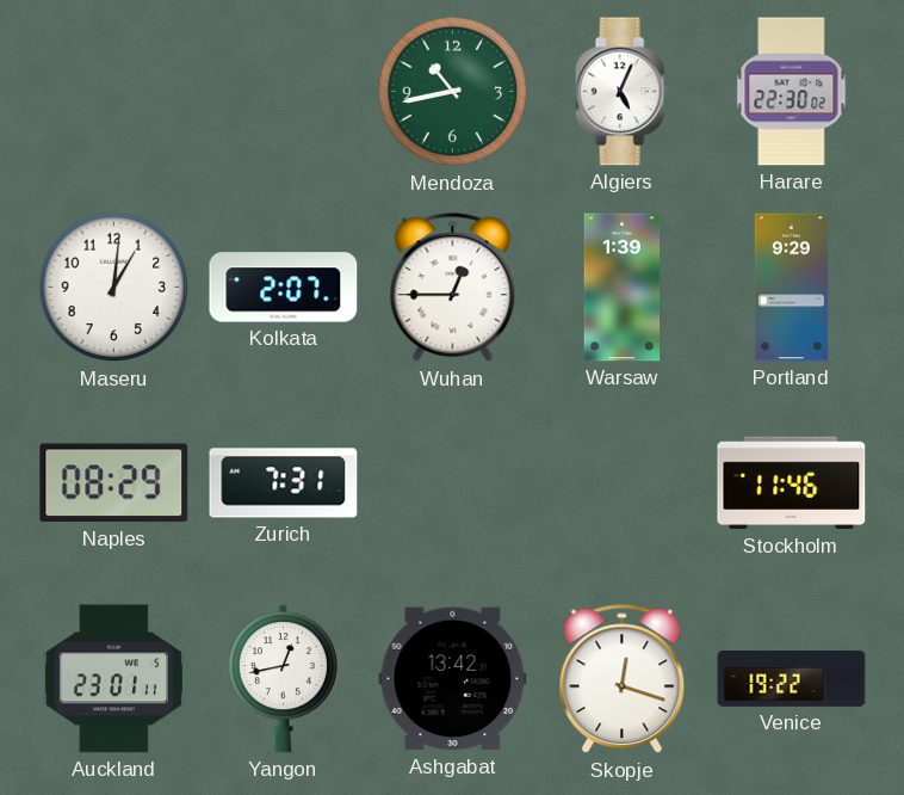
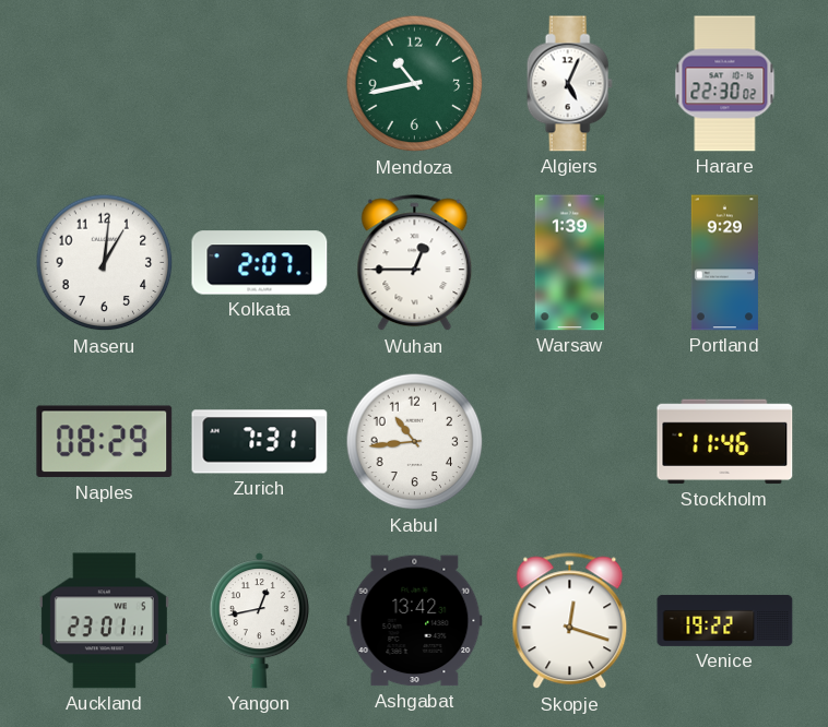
Kabul: none -> 10:44 (415, 442)
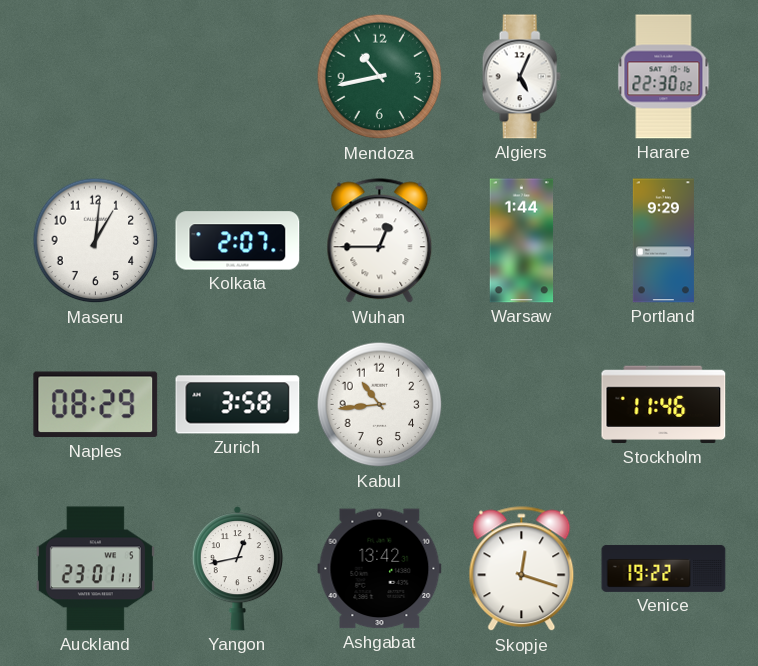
Warsaw: 1:39 -> 1:44 (522, 241)
Zurich: 7:31 -> 3:58 (238, 405)
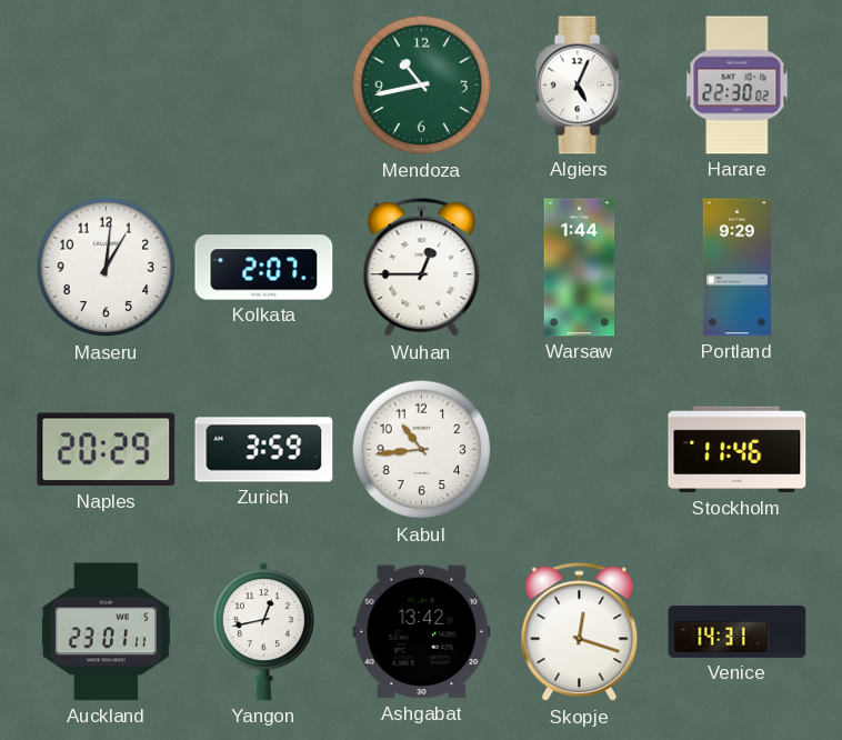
Naples: 08:29 -> 20:29 (107, 450)
Zurich: 3:58 -> 3:59 (264, 450)
Venice: 19:22 -> 14:31 (738, 631)
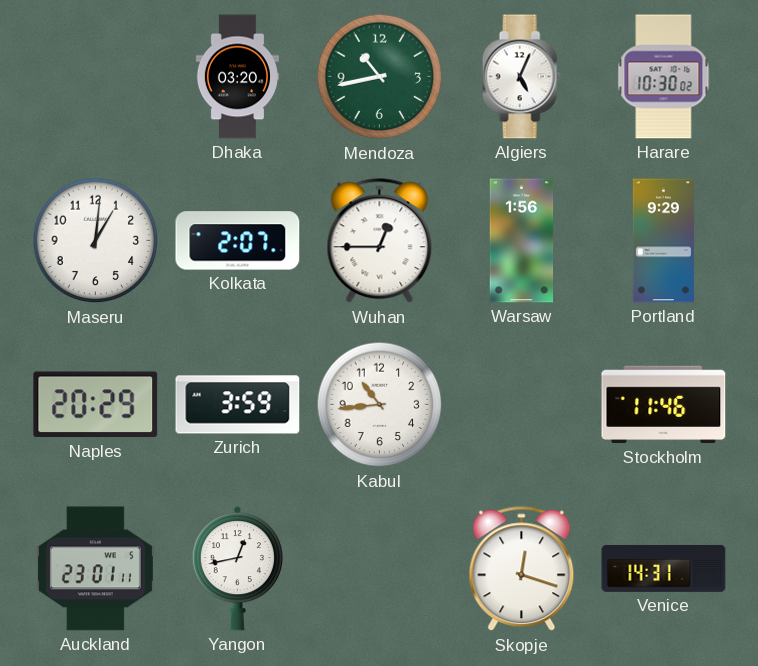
Dhaka: none -> 03:20 (237, 77)
Harare: 22:30 -> 10:30 (664, 77)
Warsaw: 1:44 -> 1:56 (522, 241)
Ashgabat: 13:42 -> none (422, 632)
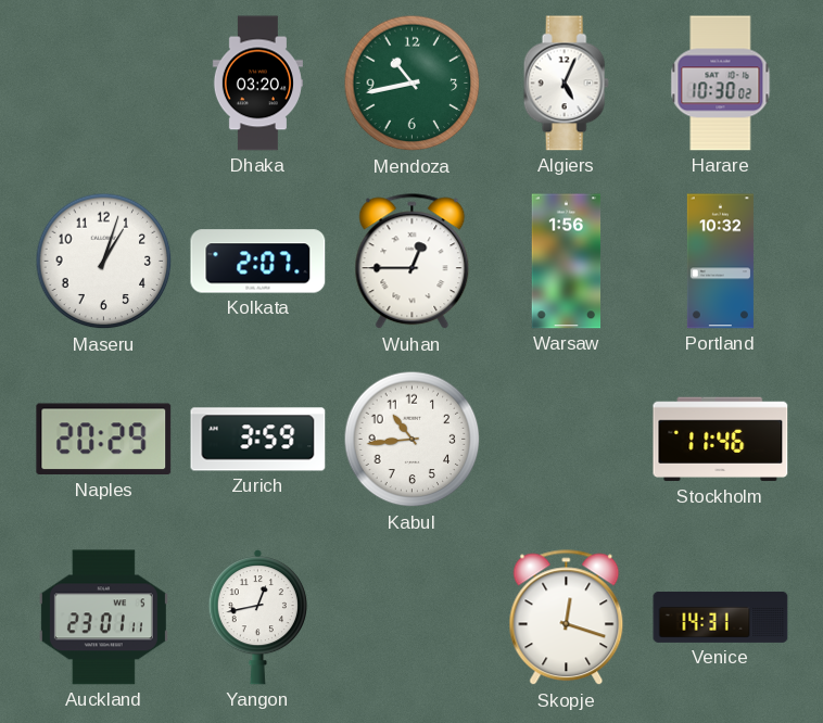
Maseru: 1:01 -> 1:03 (104, 262)
Portland: 9:29 -> 10:32 (720, 262)
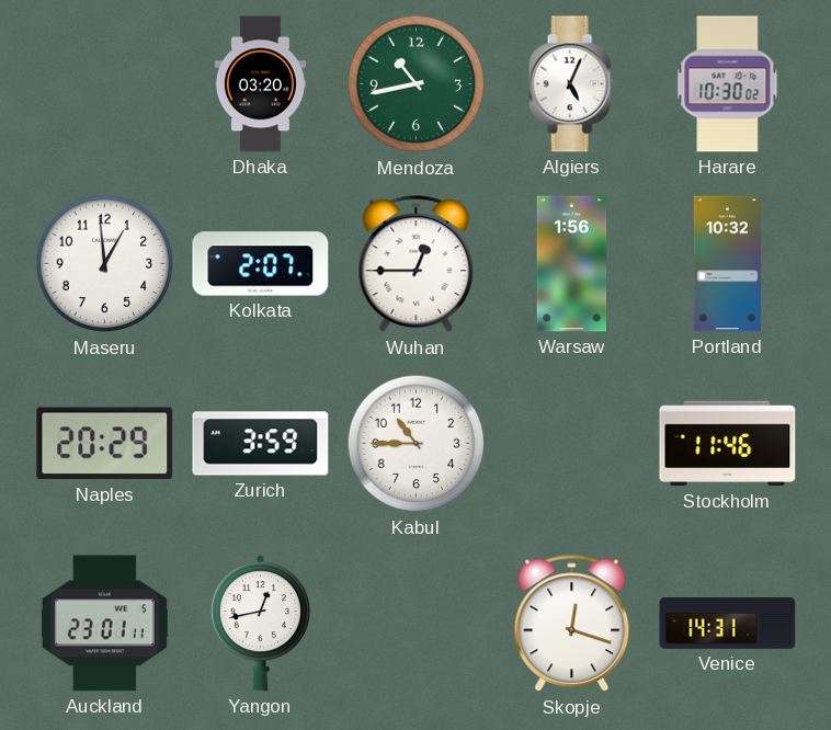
Maseru: 1:03 -> 12:59 (105, 264)
Kabul: 10:44 -> 10:45 (417, 444)
